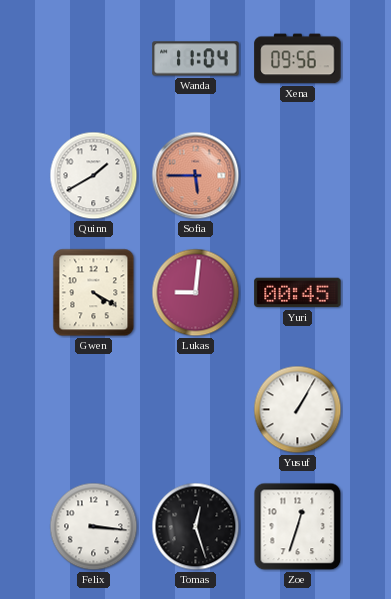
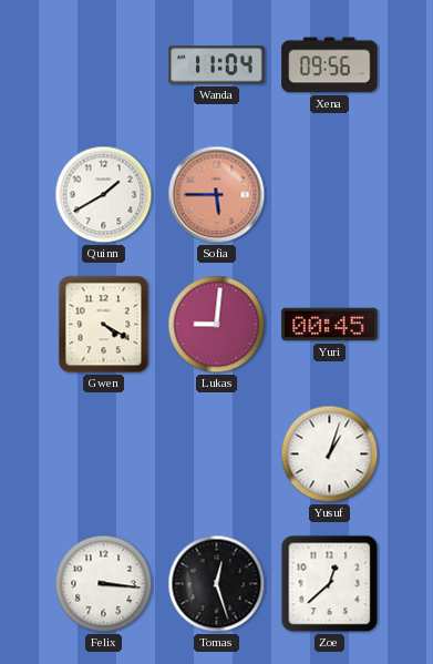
Yusuf: 1:05 -> 1:03 (330, 454)
Zoe: 12:33 -> 12:38 (330, 584)
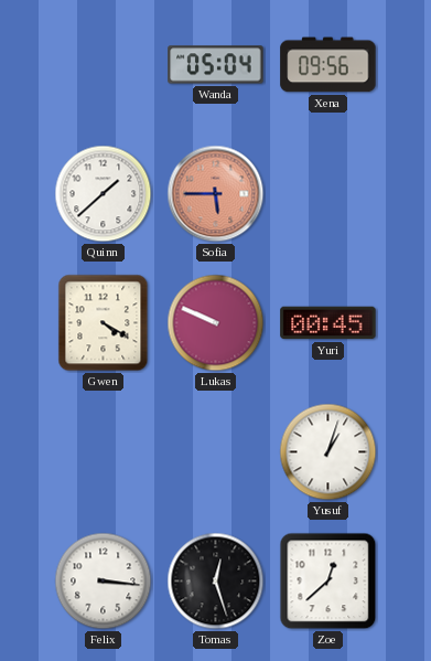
Wanda: 11:04 -> 05:04 (216, 65)
Quinn: 1:40 -> 1:38 (104, 194)
Lukas: 9:01 -> 9:49 (216, 323)
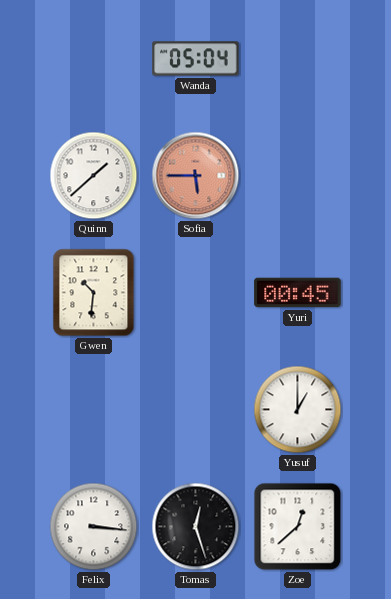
Xena: 09:56 -> none (328, 65)
Gwen: 4:20 -> 10:31 (94, 293)
Lukas: 9:49 -> none (216, 323)
Yusuf: 1:03 -> 1:00 (298, 410)
